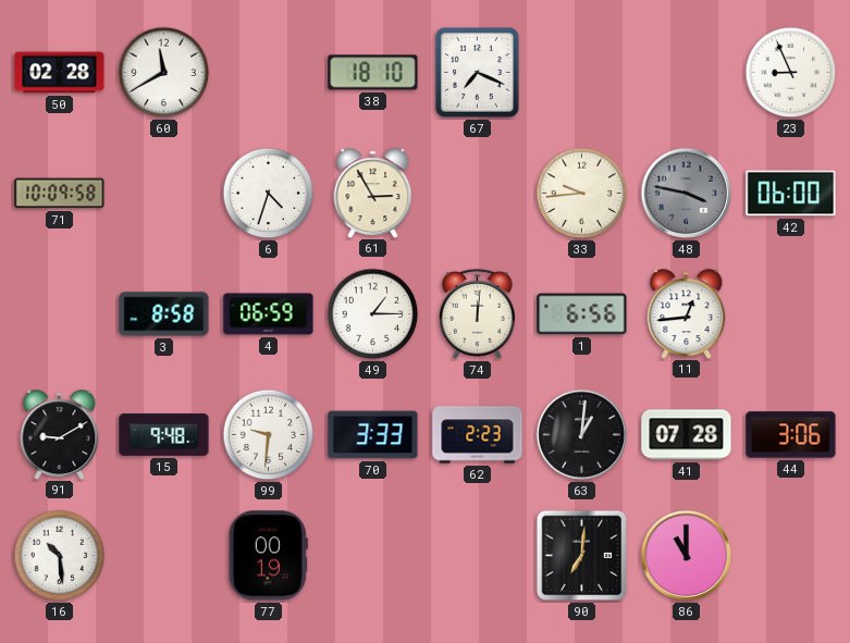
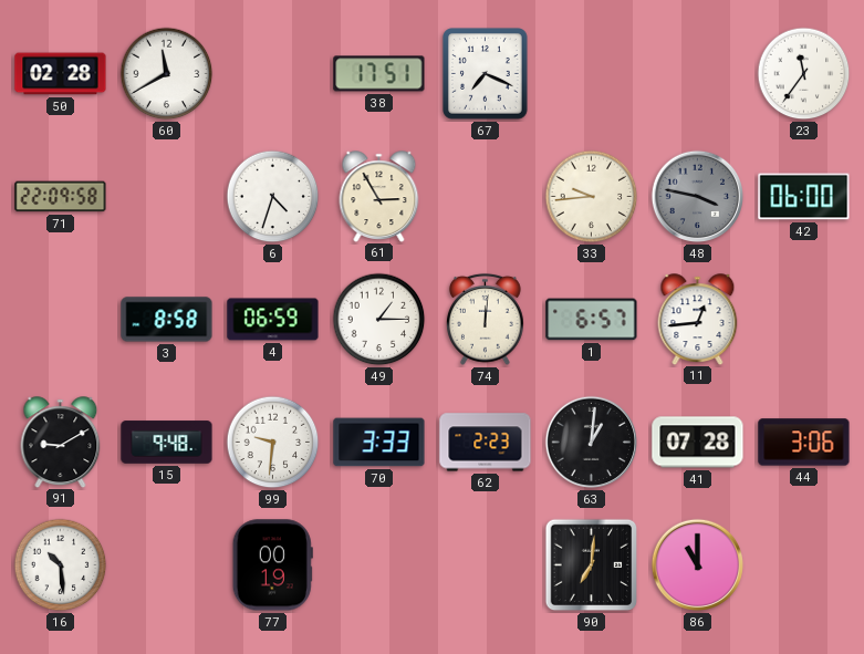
38: 18:10 -> 17:51 (379, 74)
23: 8:56 -> 11:36 (804, 74)
71: 10:09 -> 22:09 (61, 197)
1: 6:56 -> 6:57 (592, 320)
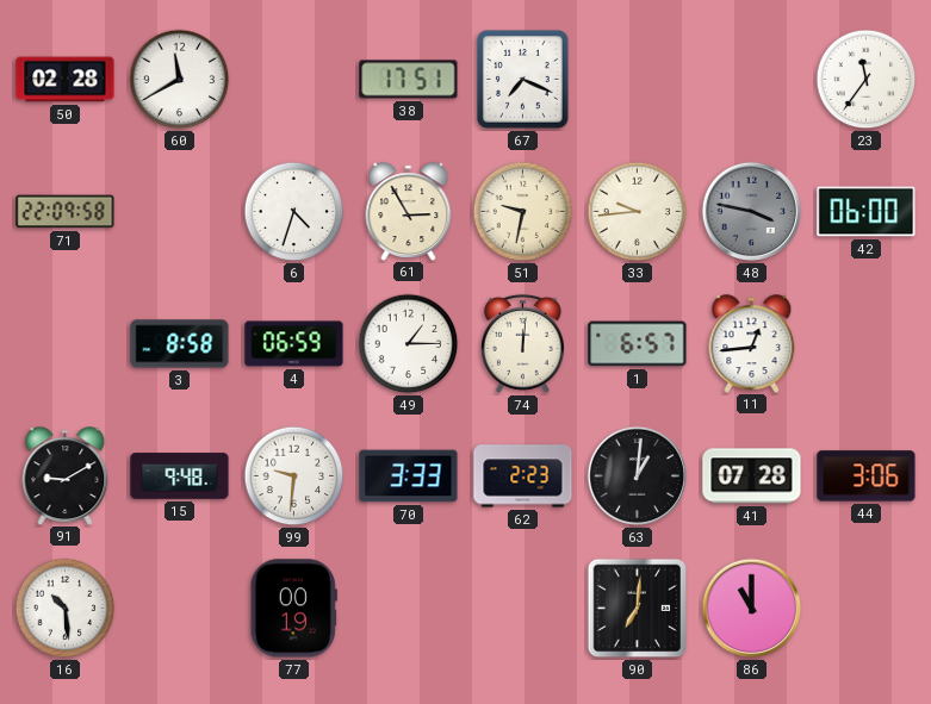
51: none -> 9:32 (523, 212)
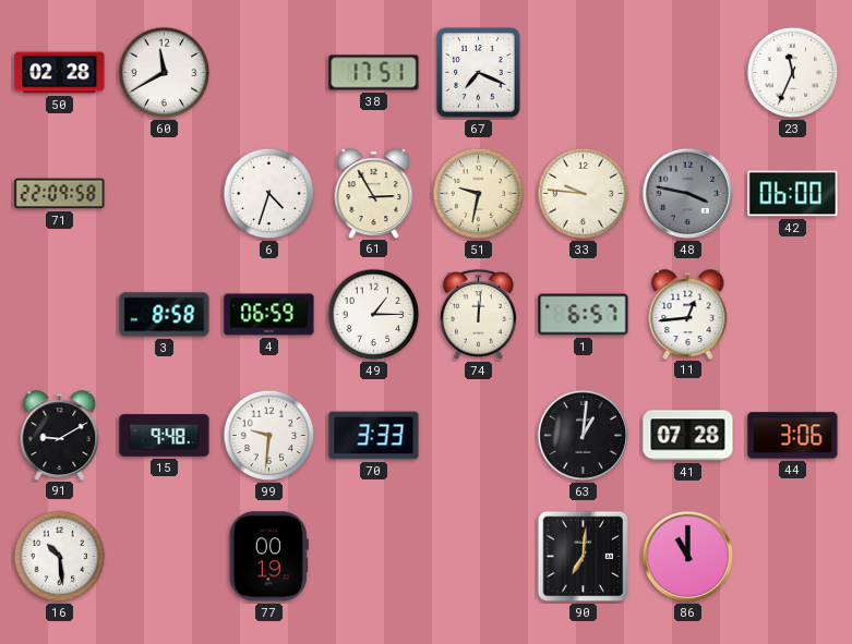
23: 11:36 -> 11:34 (793, 73)
33: 9:44 -> 9:46 (584, 194)
62: 2:23 -> none (523, 476)
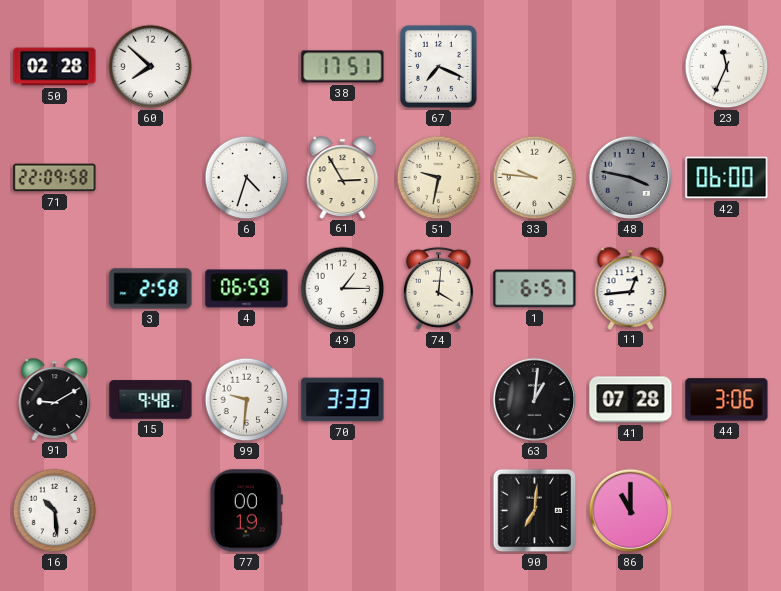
60: 11:40 -> 7:52 (151, 67)
3: 8:58 -> 2:58 (151, 289)
74: 12:01 -> 4:01 (438, 288)
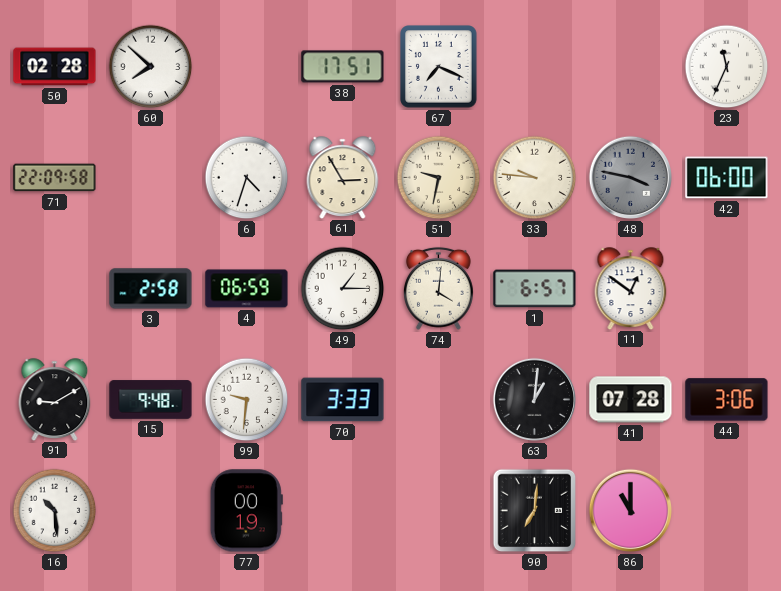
11: 12:44 -> 12:51 (631, 288)
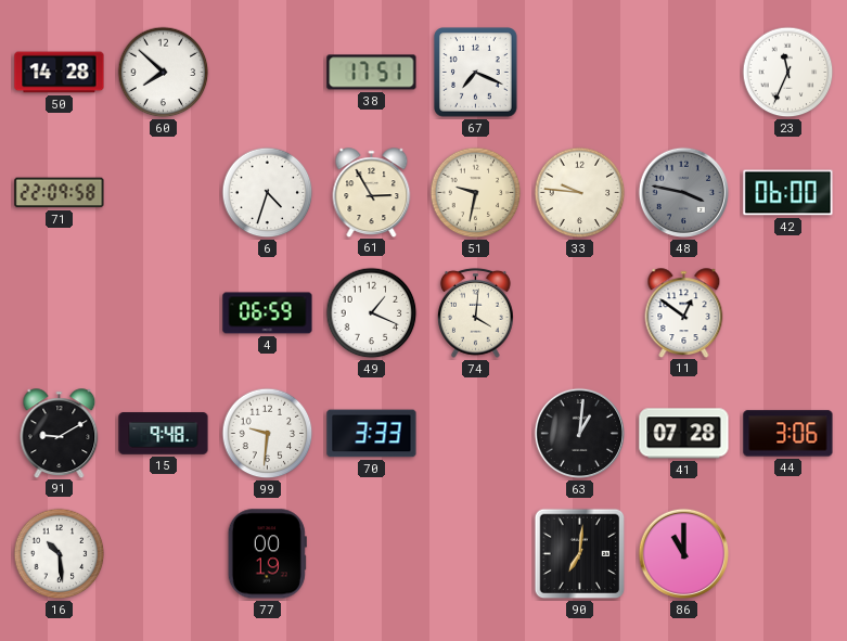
50: 02:28 -> 14:28 (60, 73)
3: 2:58 -> none (151, 289)
49: 1:15 -> 1:19 (372, 313)
1: 6:57 -> none (535, 289)
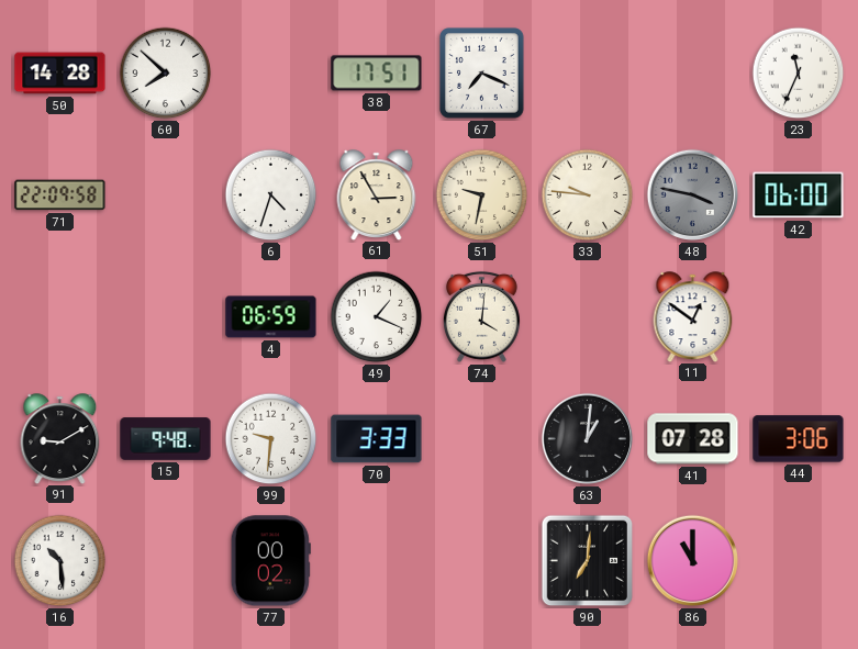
77: 00:19 -> 00:02 (270, 561)
